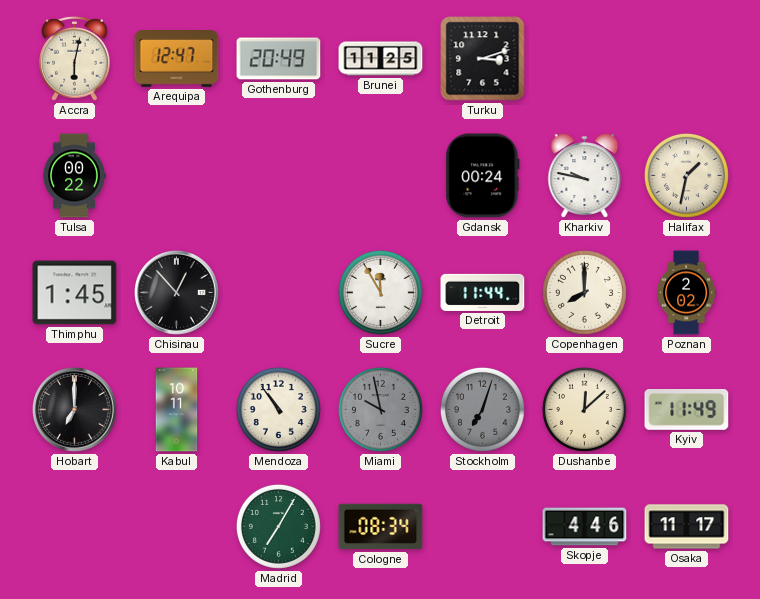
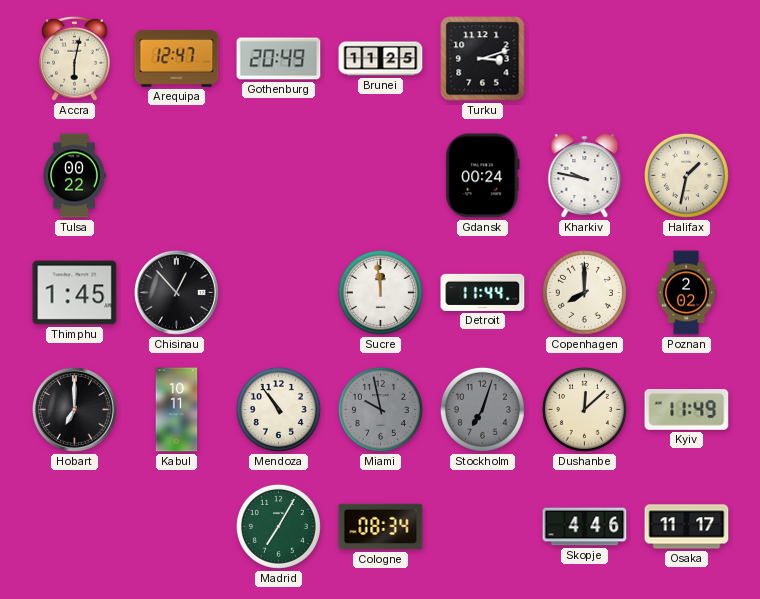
Sucre: 11:55 -> 11:59 (380, 292)
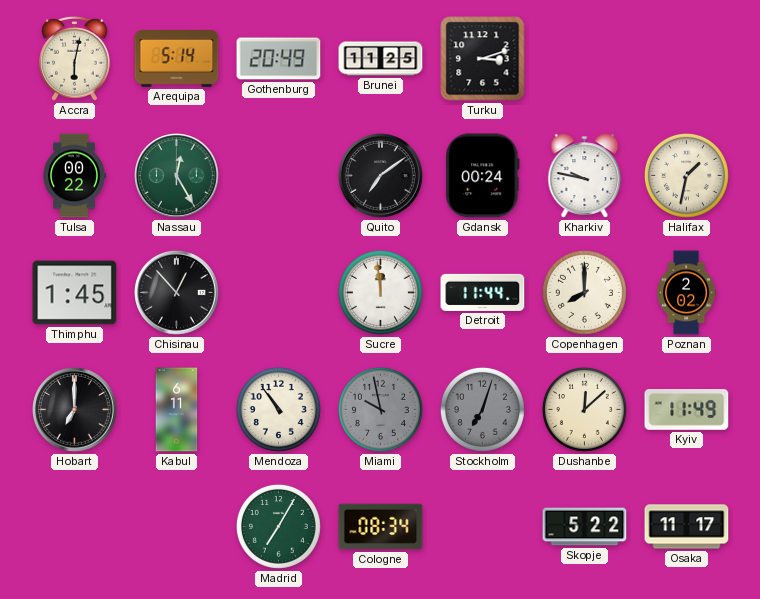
Arequipa: 12:47 -> 5:14 (177, 59)
Nassau: none -> 12:25 (177, 176)
Quito: none -> 7:09 (381, 176)
Kabul: 10:11 -> 6:11 (177, 410)
Skopje: 4:46 -> 5:22 (585, 527)
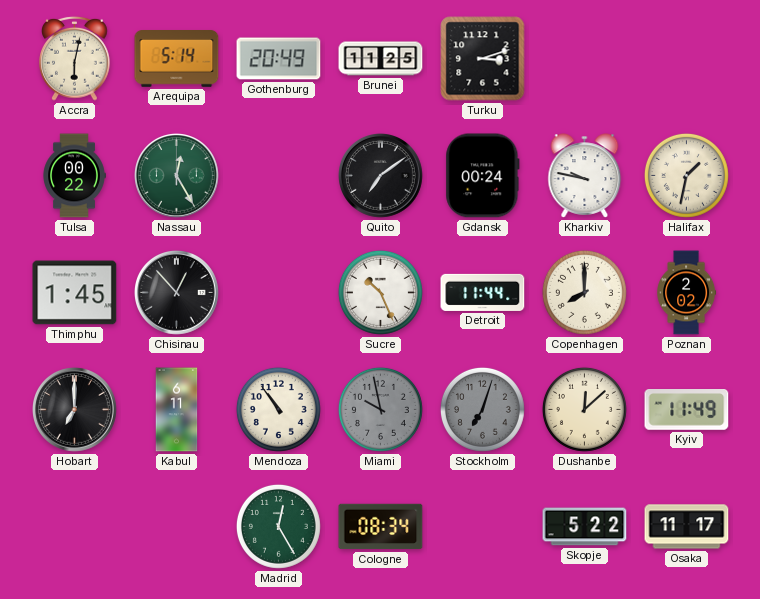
Sucre: 11:59 -> 10:26 (380, 292)
Madrid: 7:05 -> 12:25 (278, 526)
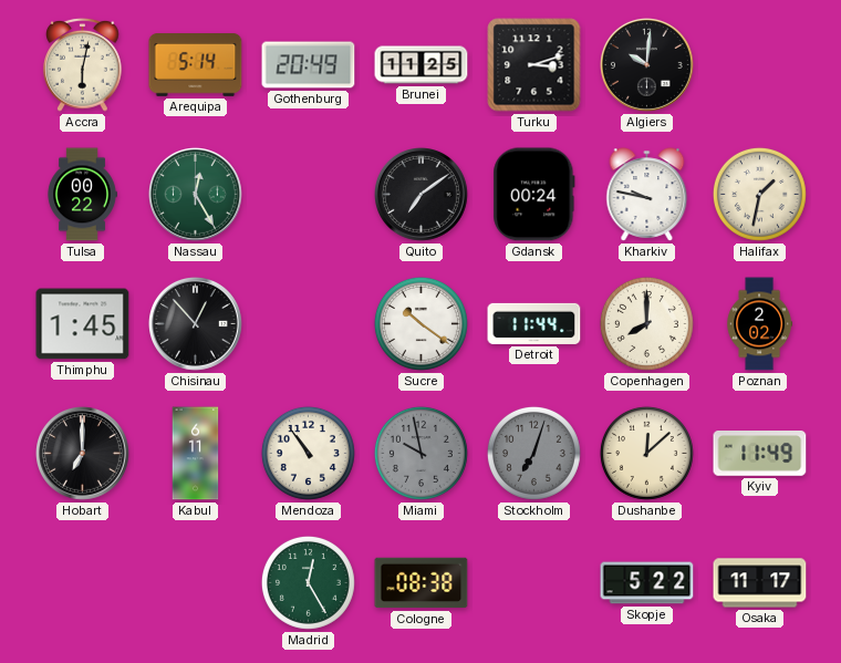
Algiers: none -> 10:01 (647, 65)
Sucre: 10:26 -> 10:21 (420, 323)
Cologne: 08:34 -> 08:38 (422, 583)
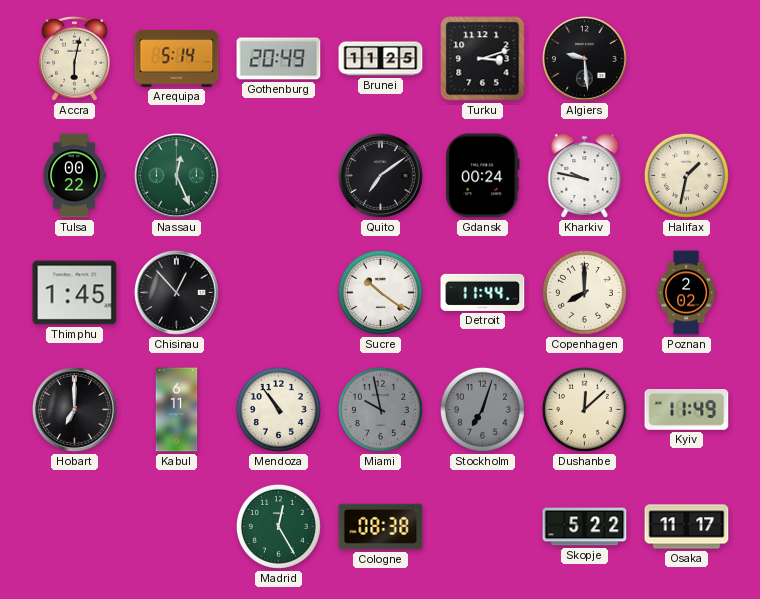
Algiers: 10:01 -> 9:29 (585, 59)
Nassau: 12:25 -> 12:26 (177, 176)
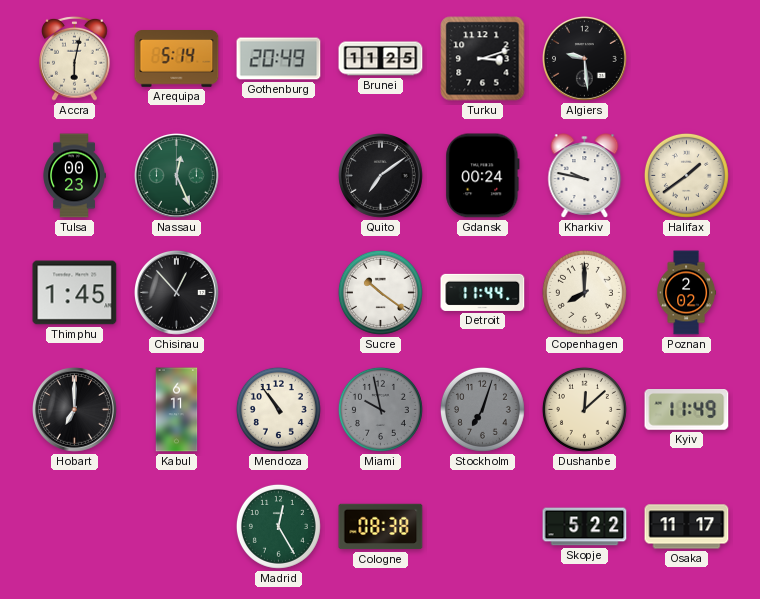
Tulsa: 00:22 -> 00:23 (74, 176)
Halifax: 1:32 -> 1:39 (686, 175)
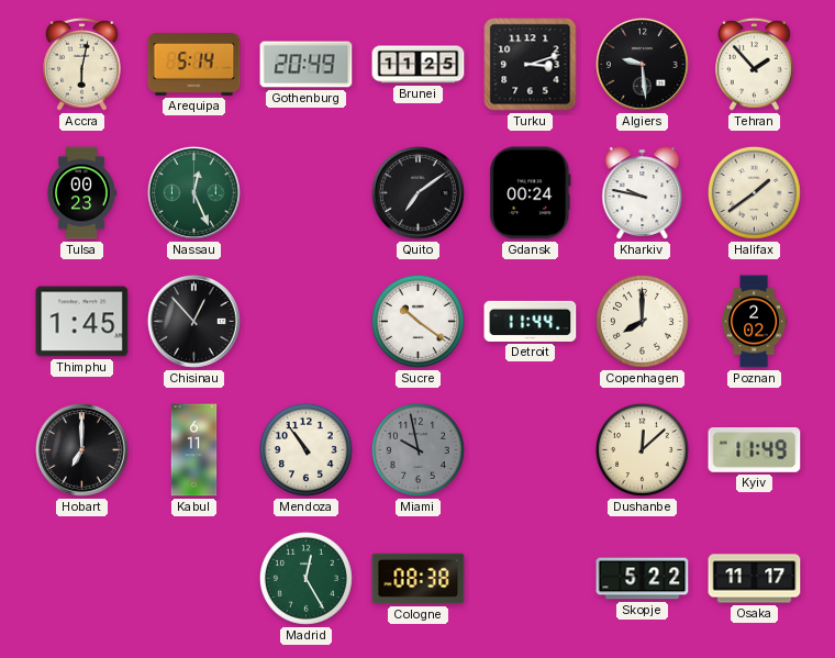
Tehran: none -> 1:53 (755, 64)
Stockholm: 7:03 -> none (482, 409)
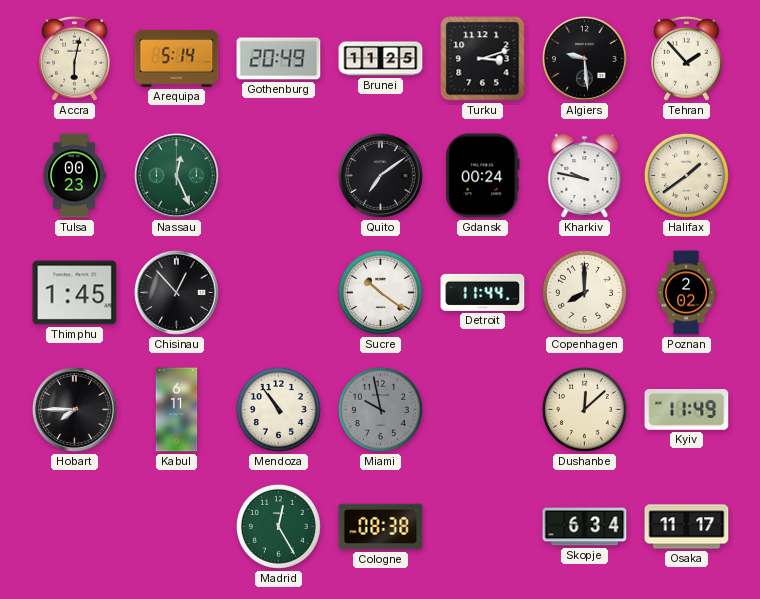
Hobart: 7:00 -> 7:45 (75, 410)
Skopje: 5:22 -> 6:34 (585, 527)
